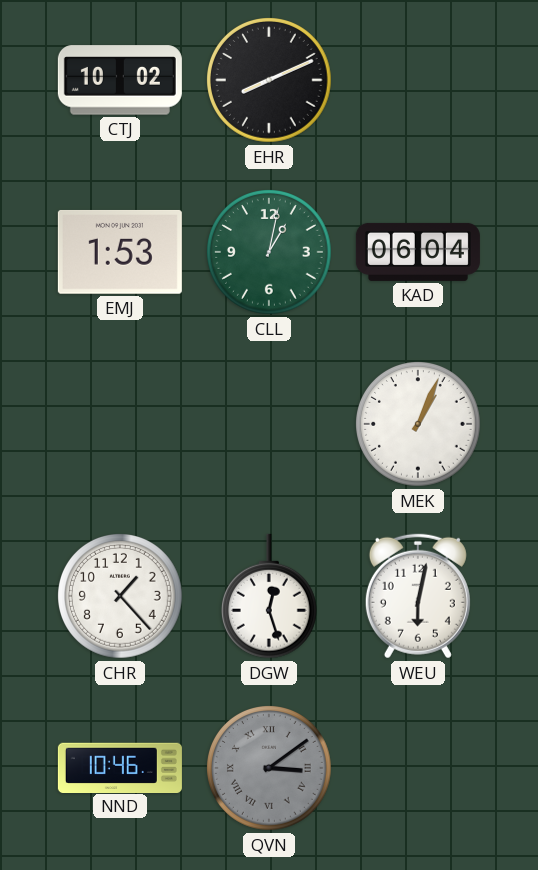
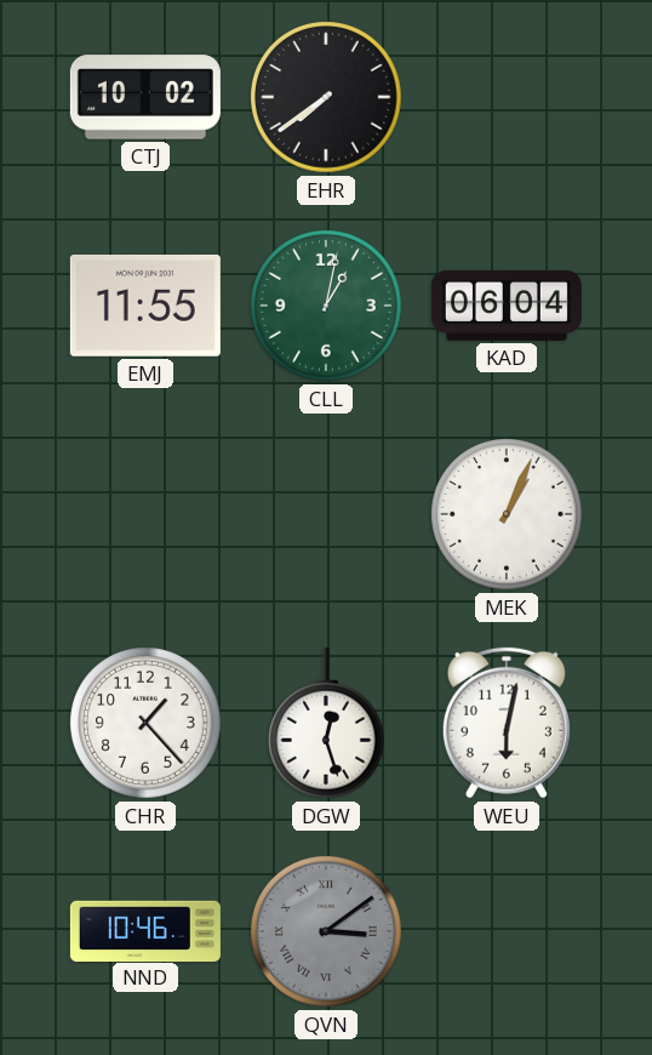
EHR: 8:11 -> 7:39 (327, 98)
EMJ: 1:53 -> 11:55 (145, 306)
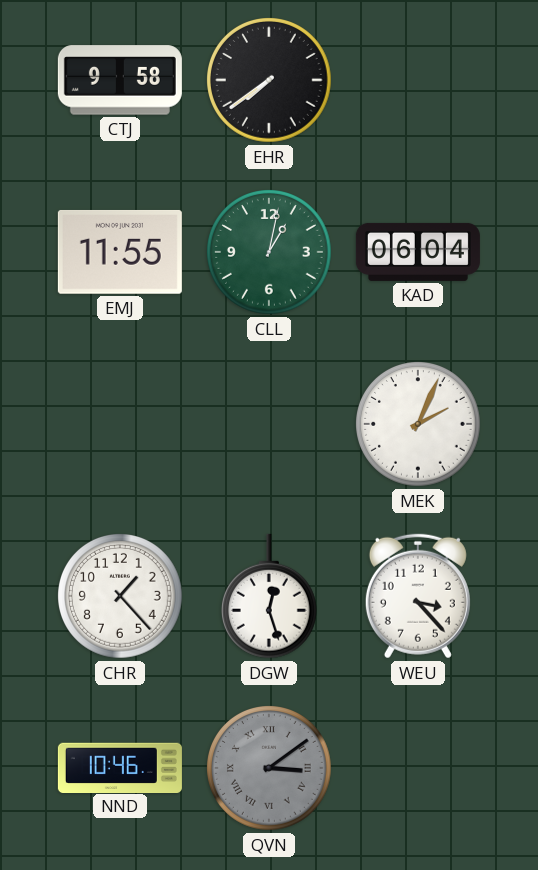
CTJ: 10:02 -> 9:58 (120, 80)
MEK: 1:04 -> 2:04 (419, 425)
WEU: 6:02 -> 3:23 (418, 596)
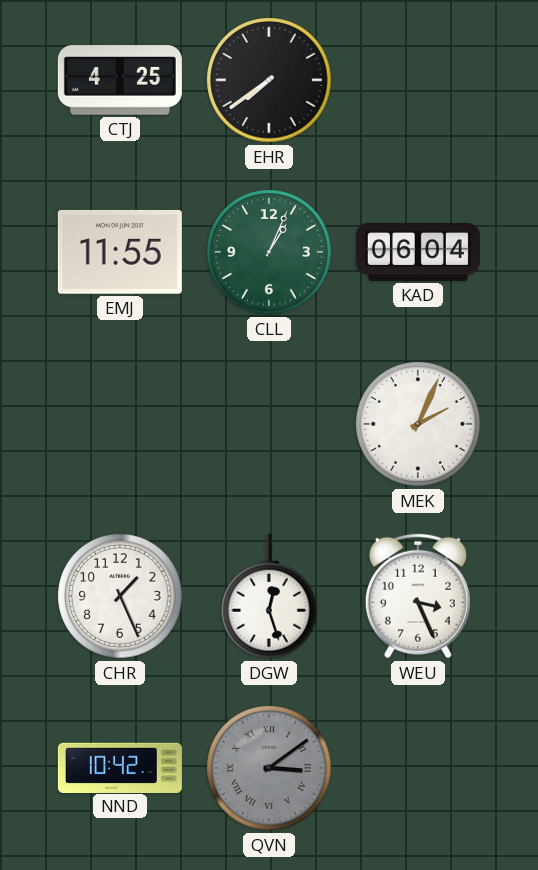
CTJ: 9:58 -> 4:25 (120, 80)
CLL: 1:02 -> 1:04 (270, 253)
CHR: 1:23 -> 1:26 (121, 597)
WEU: 3:23 -> 3:26 (418, 596)
NND: 10:46 -> 10:42 (120, 767)
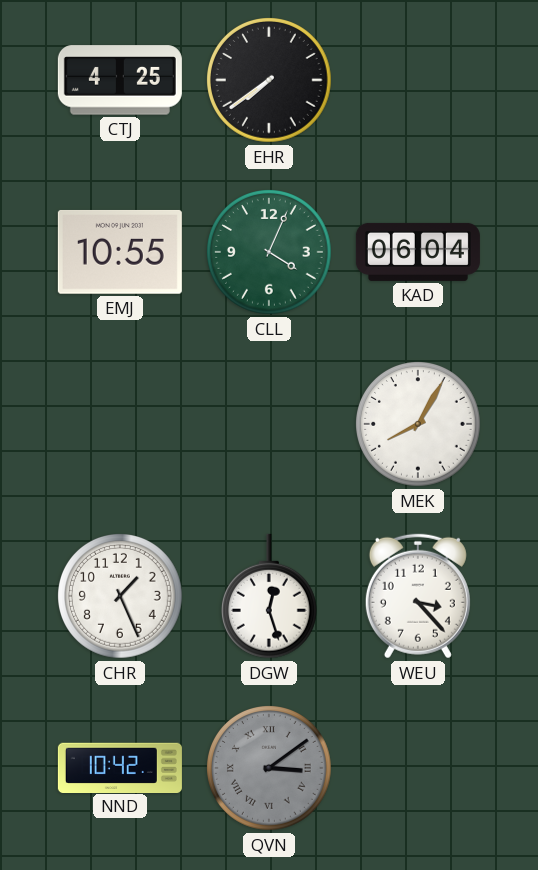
EMJ: 11:55 -> 10:55 (120, 252)
CLL: 1:04 -> 4:04 (270, 253)
MEK: 2:04 -> 8:05 (419, 425)
WEU: 3:26 -> 3:23 (418, 596)
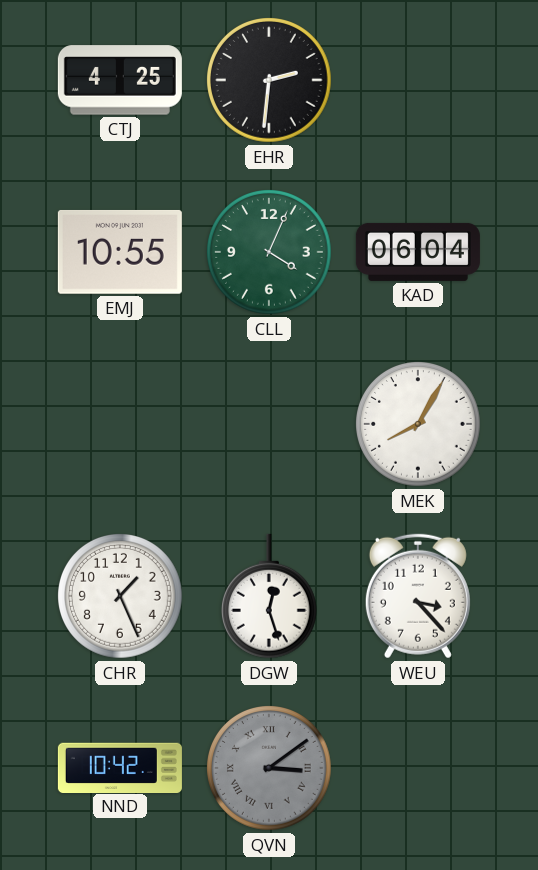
EHR: 7:39 -> 2:31 (270, 81)
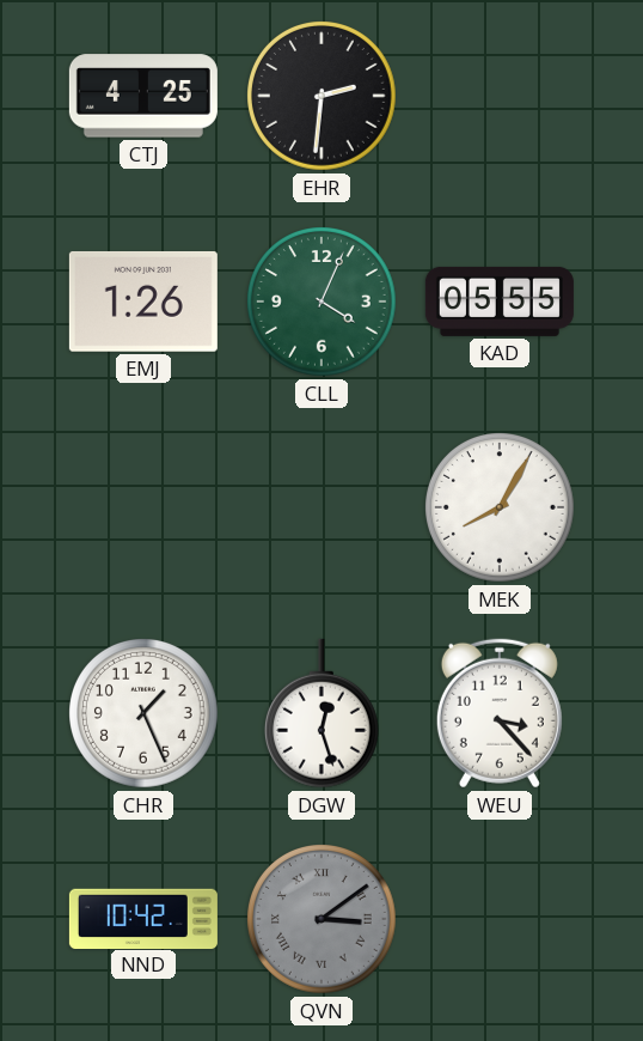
EMJ: 10:55 -> 1:26 (143, 302)
KAD: 06:04 -> 05:55 (500, 302)
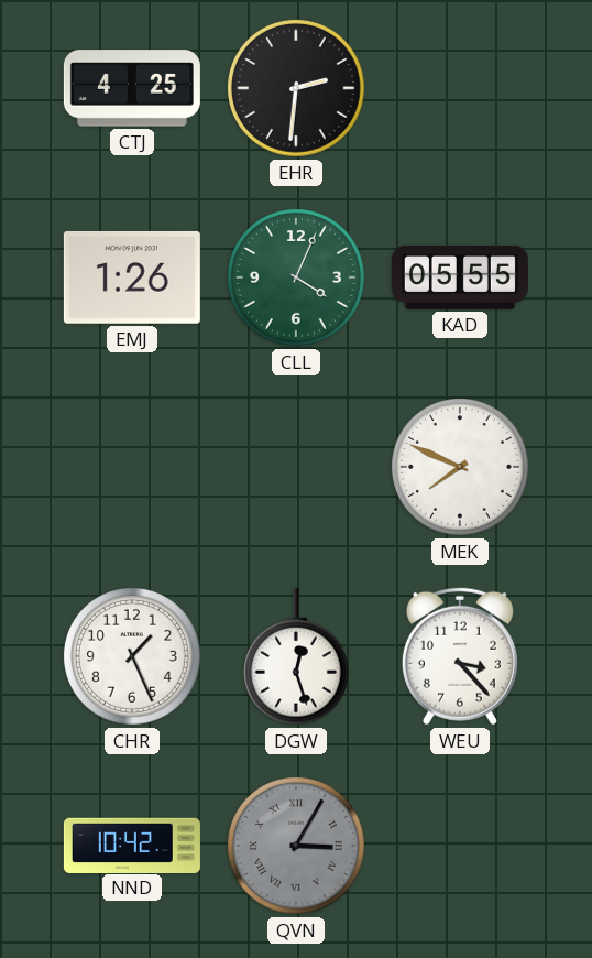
MEK: 8:05 -> 7:49 (461, 468)
QVN: 3:09 -> 3:05 (297, 847)
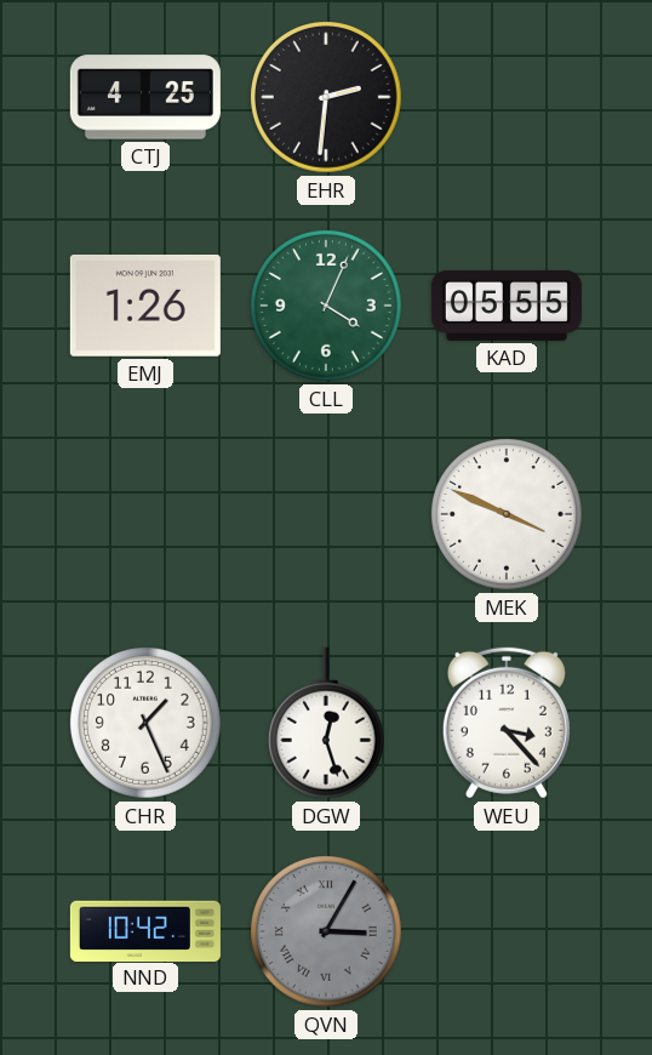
MEK: 7:49 -> 3:49 (508, 515)
